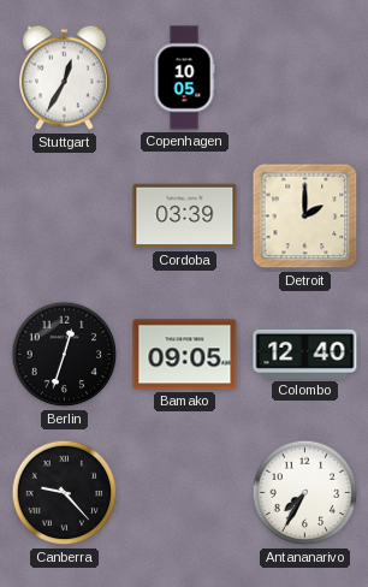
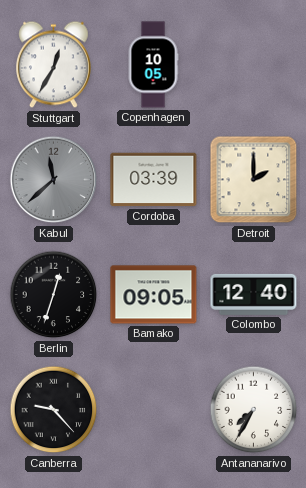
Kabul: none -> 11:38 (54, 180)
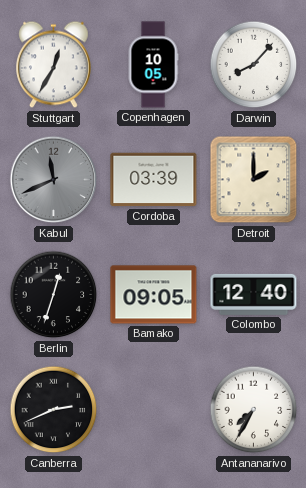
Darwin: none -> 8:07 (254, 65)
Kabul: 11:38 -> 11:41 (54, 180)
Canberra: 9:23 -> 2:41 (54, 410)
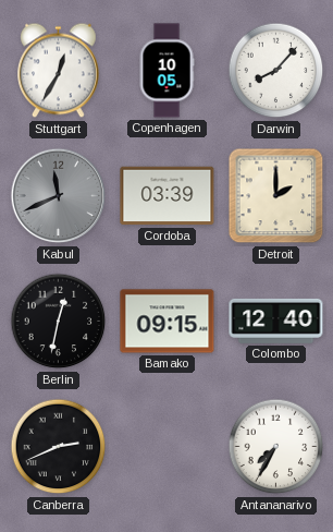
Berlin: 12:33 -> 12:32 (59, 322)
Bamako: 09:05 -> 09:15 (168, 322)
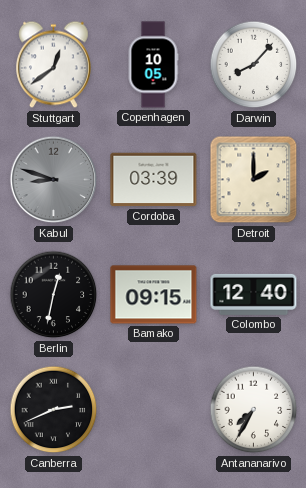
Stuttgart: 12:35 -> 12:39 (54, 65)
Kabul: 11:41 -> 8:48 (54, 180)
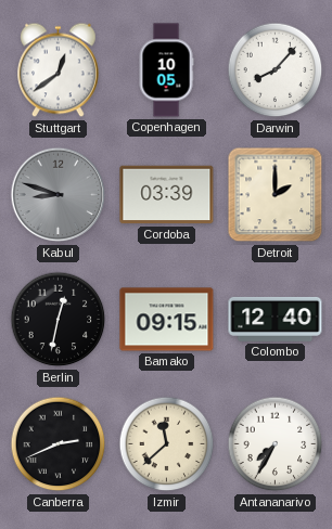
Izmir: none -> 11:38 (167, 444)
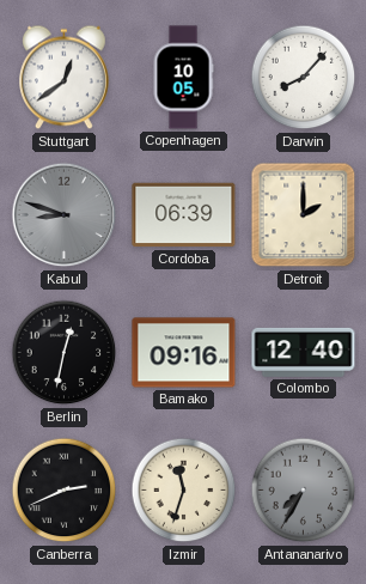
Cordoba: 03:39 -> 06:39 (184, 215)
Bamako: 09:15 -> 09:16 (184, 353)
Izmir: 11:38 -> 11:33 (184, 491)
Antananarivo dial: white -> grey (304, 491)
